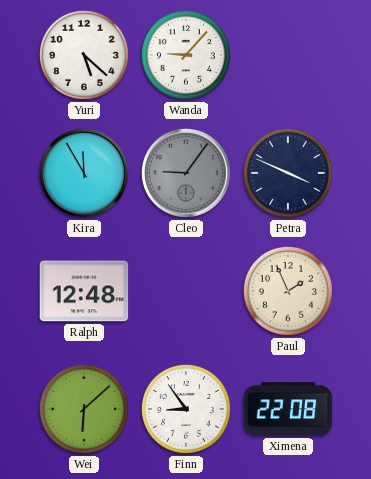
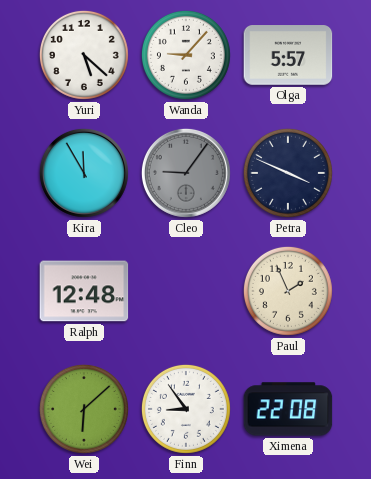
Olga: none -> 5:57 (288, 55)
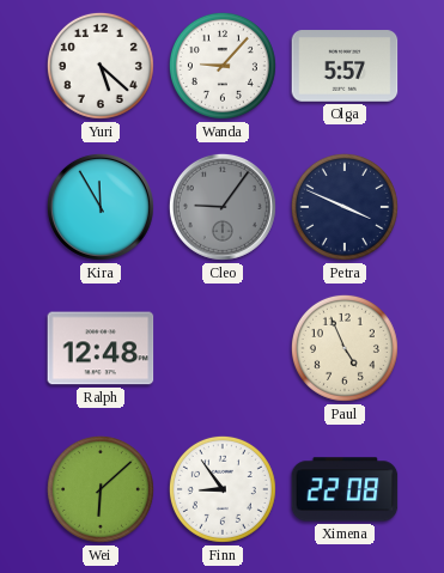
Paul: 1:56 -> 4:56 (345, 348)
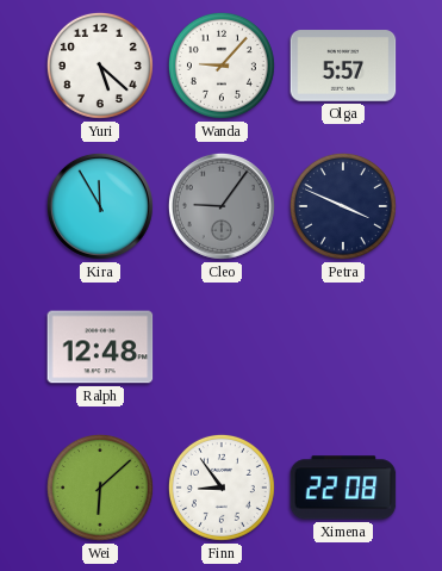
Paul: 4:56 -> none (345, 348)
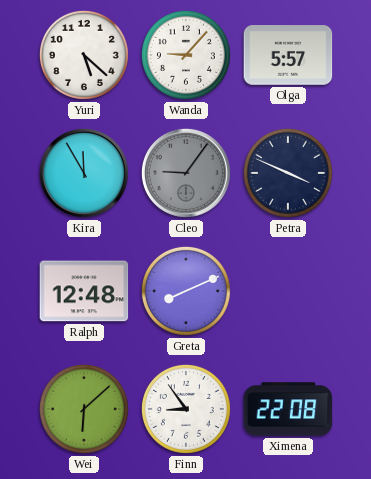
Greta: none -> 8:11 (186, 291)
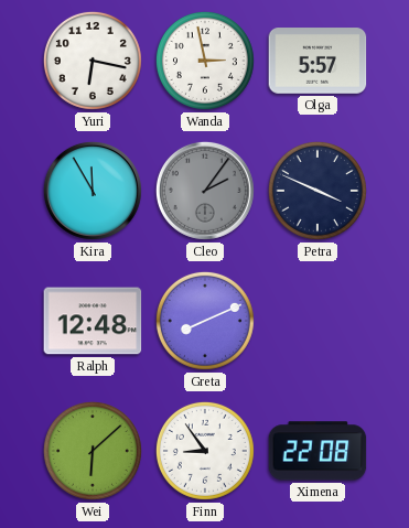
Yuri: 5:22 -> 6:17 (93, 61)
Wanda: 9:07 -> 2:58 (205, 61)
Cleo: 9:06 -> 2:06 (205, 191)
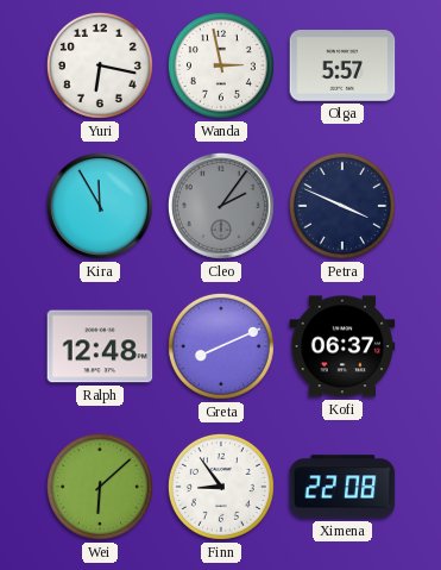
Kofi: none -> 06:37 (342, 346)
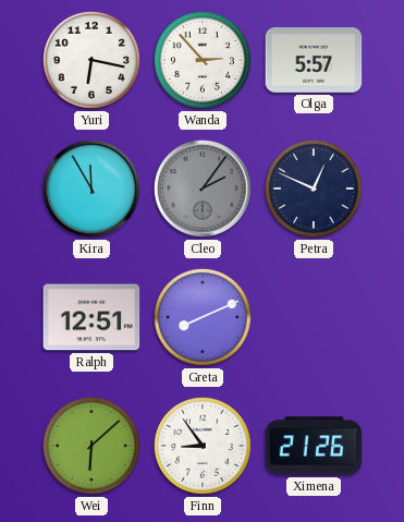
Wanda: 2:58 -> 2:53 (203, 60)
Petra: 3:49 -> 12:49 (314, 189)
Ralph: 12:48 -> 12:51 (91, 317)
Kofi: 06:37 -> none (342, 346)
Ximena: 22:08 -> 21:26 (314, 446)
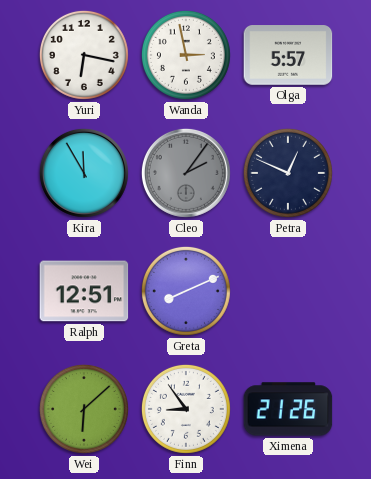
Wanda: 2:53 -> 2:58 (186, 55)
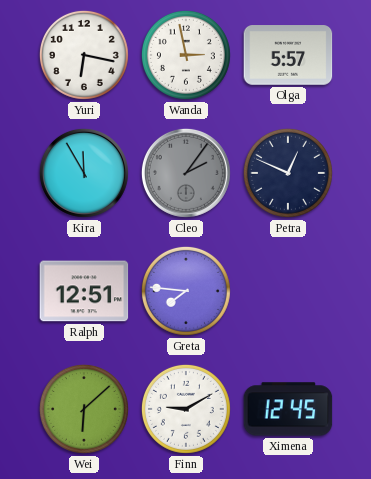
Greta: 8:11 -> 7:46 (186, 291)
Finn: 8:54 -> 9:10 (186, 409)
Ximena: 21:26 -> 12:45 (288, 409)
